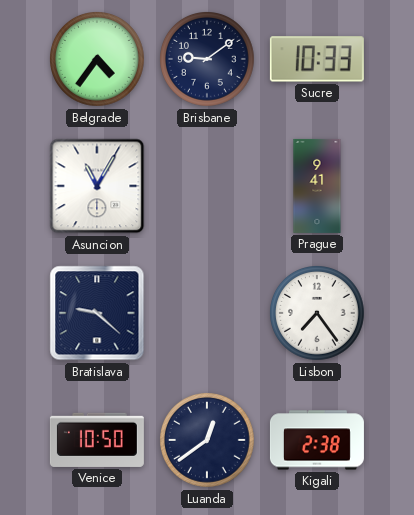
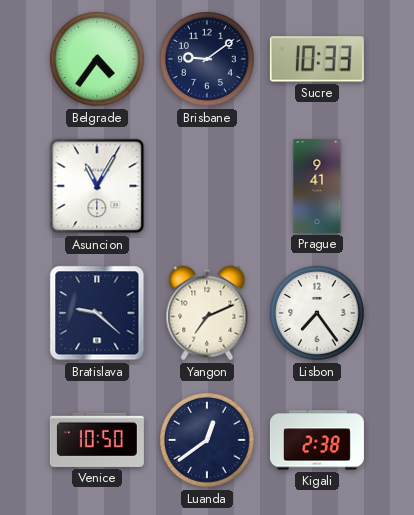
Yangon: none -> 7:11 (207, 313)
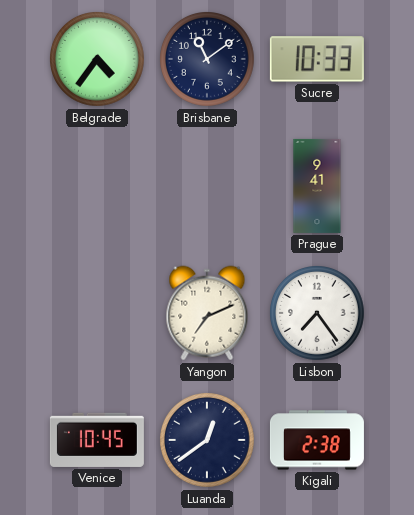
Brisbane: 9:09 -> 11:09 (208, 60)
Asuncion: 11:05 -> none (97, 186)
Bratislava: 9:22 -> none (97, 313)
Venice: 10:50 -> 10:45 (97, 440)
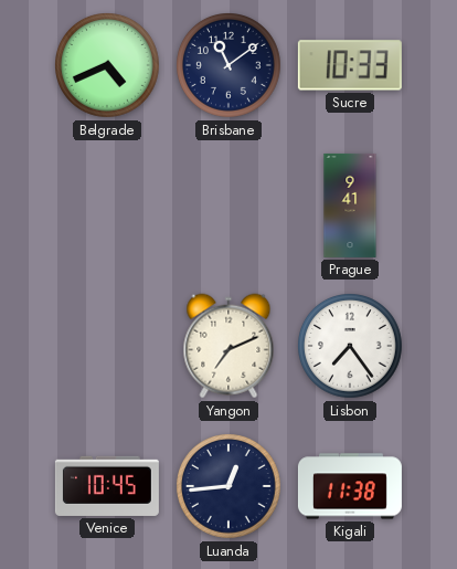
Belgrade: 4:36 -> 4:41 (108, 66)
Luanda: 12:39 -> 12:44 (230, 487)
Kigali: 2:38 -> 11:38 (350, 486)
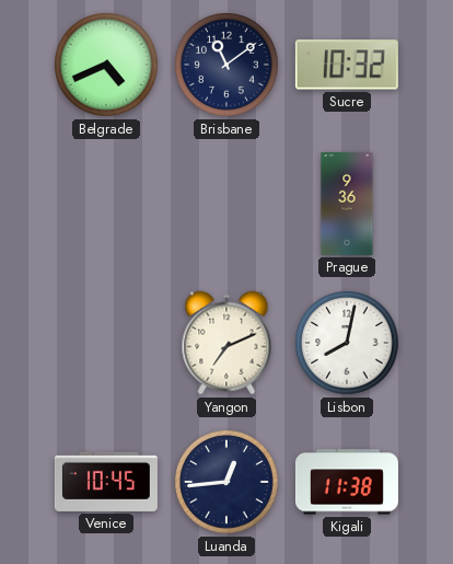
Sucre: 10:33 -> 10:32 (347, 65)
Prague: 9:41 -> 9:36 (347, 204)
Lisbon: 7:24 -> 8:02 (348, 344)
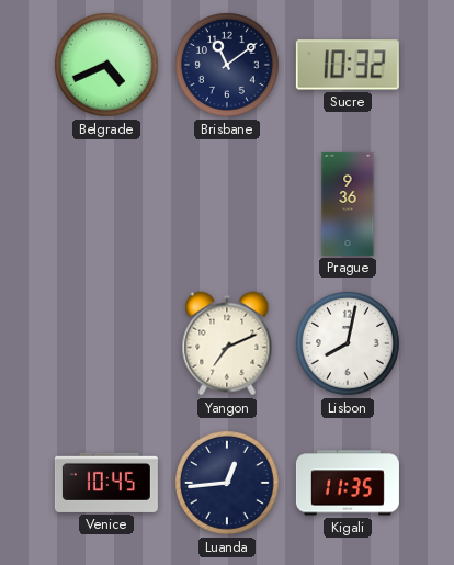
Kigali: 11:38 -> 11:35 (348, 483)
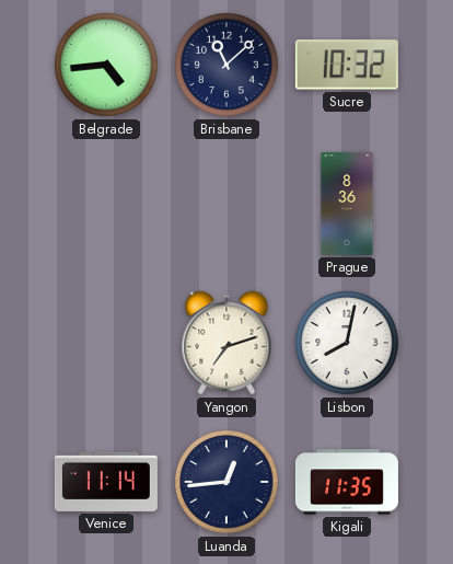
Belgrade: 4:41 -> 4:44 (107, 66)
Brisbane: 11:09 -> 11:08 (228, 66)
Prague: 9:36 -> 8:36 (347, 204)
Yangon: 7:11 -> 7:12 (226, 343)
Venice: 10:45 -> 11:14 (106, 482)
